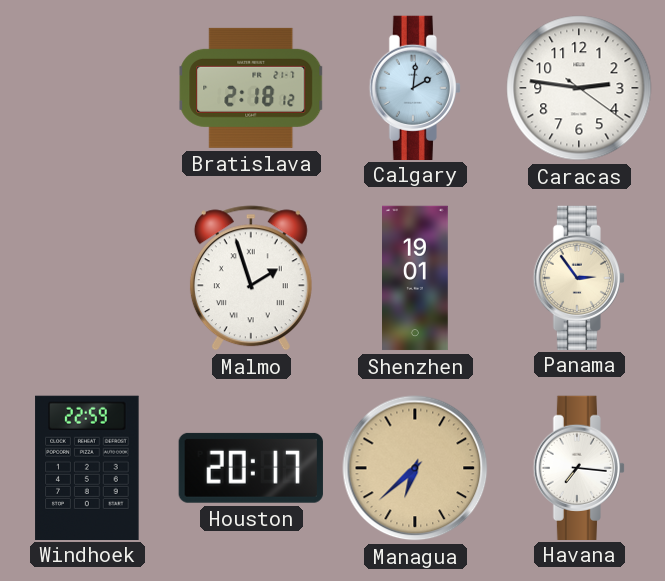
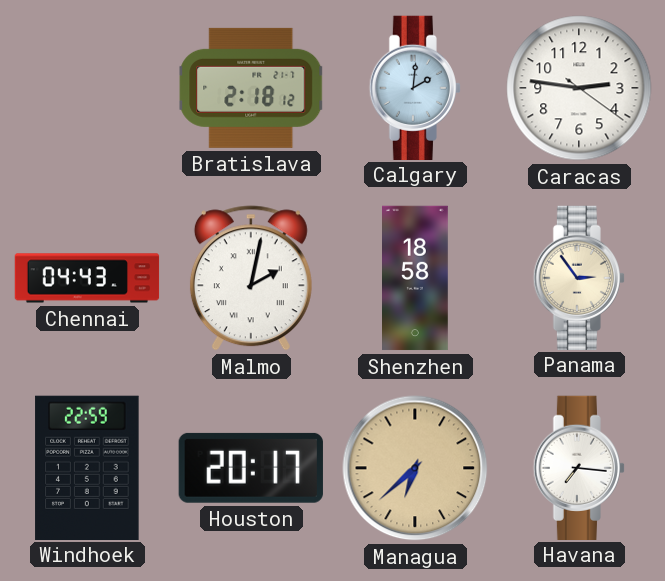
Chennai: none -> 04:43 (87, 278)
Malmo: 1:57 -> 2:02 (251, 278)
Shenzhen: 19:01 -> 18:58 (416, 278)
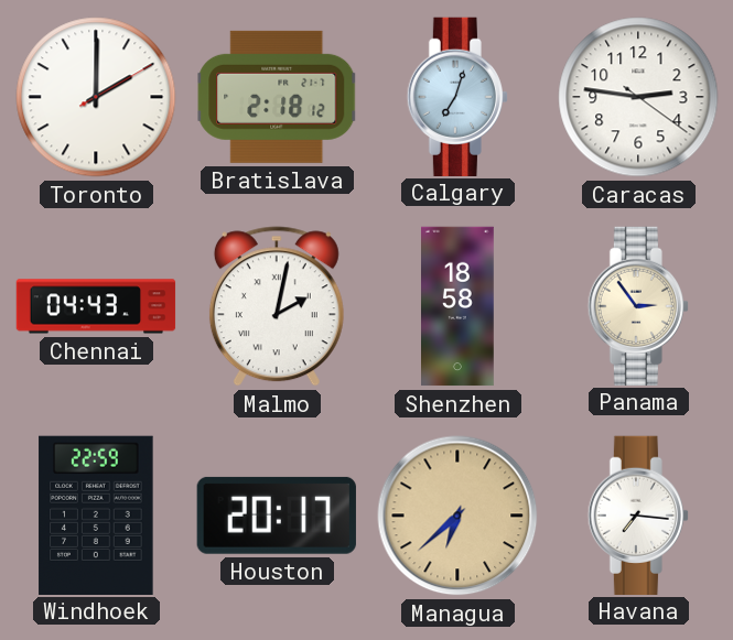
Toronto: none -> 2:00 (96, 97)
Calgary: 2:01 -> 7:03 (456, 96)
